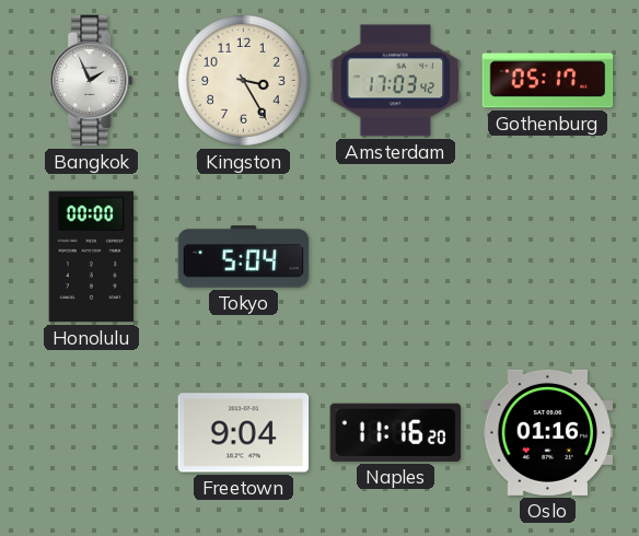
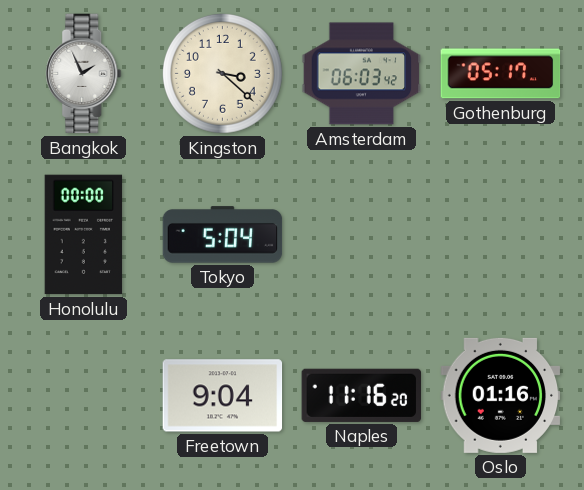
Kingston: 3:25 -> 3:22 (222, 73)
Amsterdam: 17:03 -> 06:03 (362, 74)
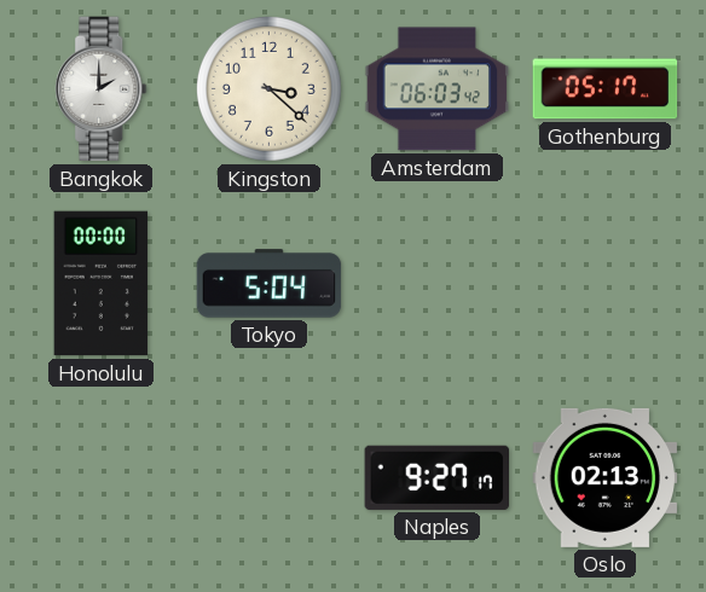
Bangkok: 1:56 -> 2:00 (102, 89)
Freetown: 9:04 -> none (223, 396)
Naples: 11:16 -> 9:27 (436, 477)
Oslo: 01:16 -> 02:13 (606, 477)
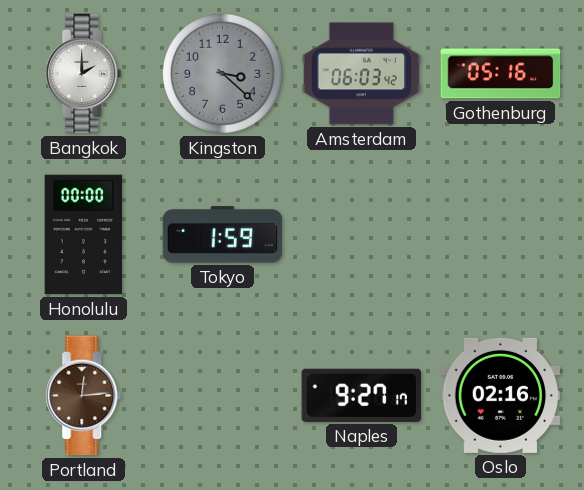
Kingston dial: cream -> grey (222, 73)
Gothenburg: 05:17 -> 05:16 (501, 74)
Tokyo: 5:04 -> 1:59 (223, 235)
Portland: none -> 12:14 (84, 396)
Oslo: 02:13 -> 02:16 (501, 395)
